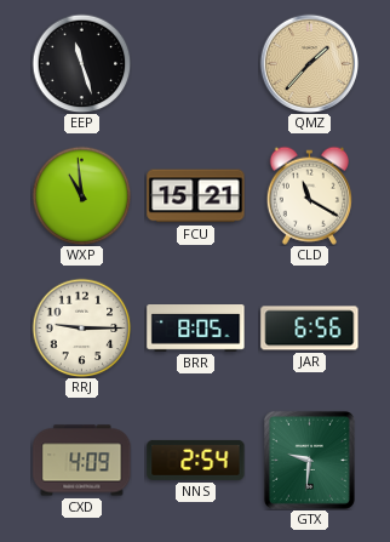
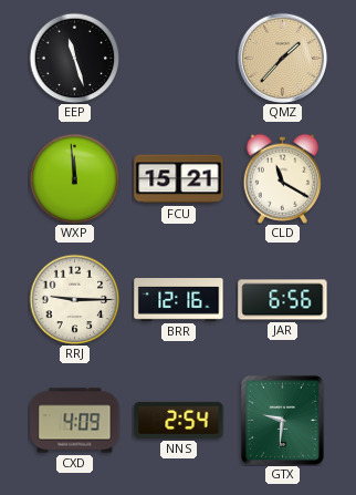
WXP: 10:59 -> 11:59 (74, 178)
BRR: 8:05 -> 12:16 (179, 300)
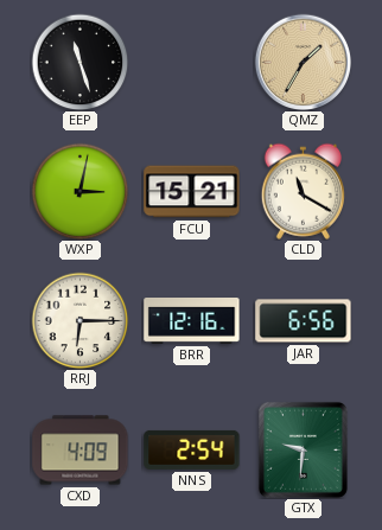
QMZ: 1:37 -> 1:35 (303, 62)
WXP: 11:59 -> 3:02 (79, 191)
RRJ: 9:15 -> 6:15 (79, 320)
